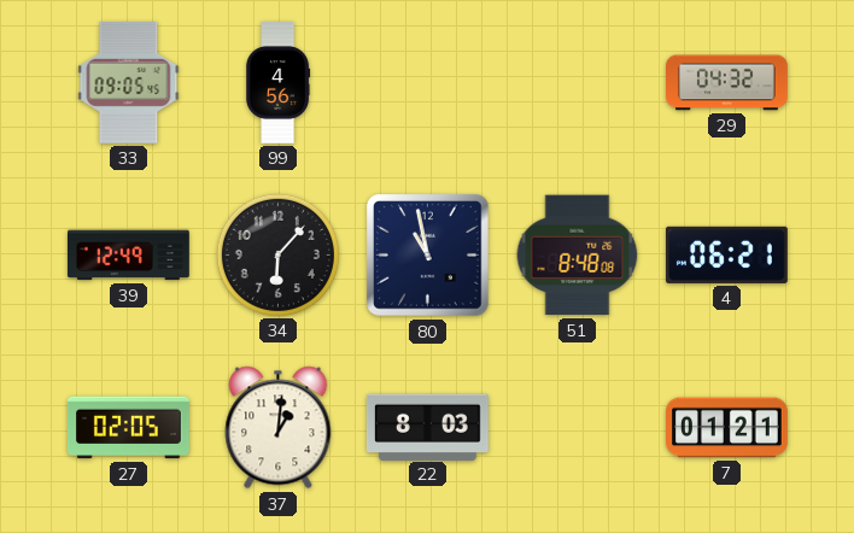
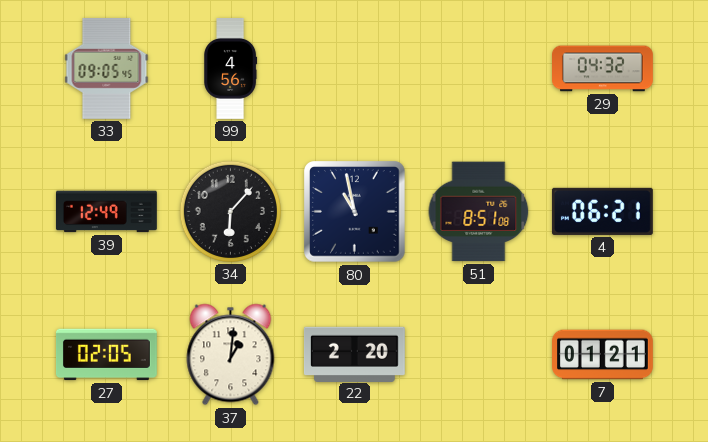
51: 8:48 -> 8:51 (479, 212)
22: 8:03 -> 2:20 (354, 354)
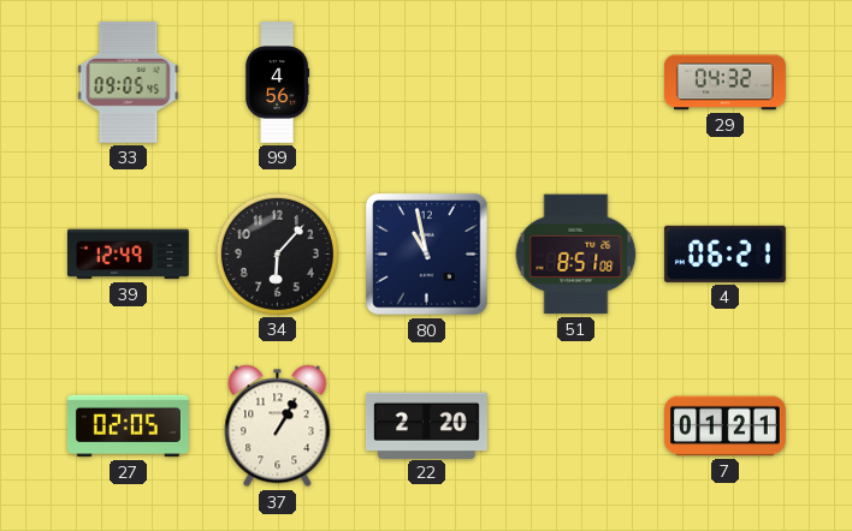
37: 1:01 -> 1:05 (278, 426)
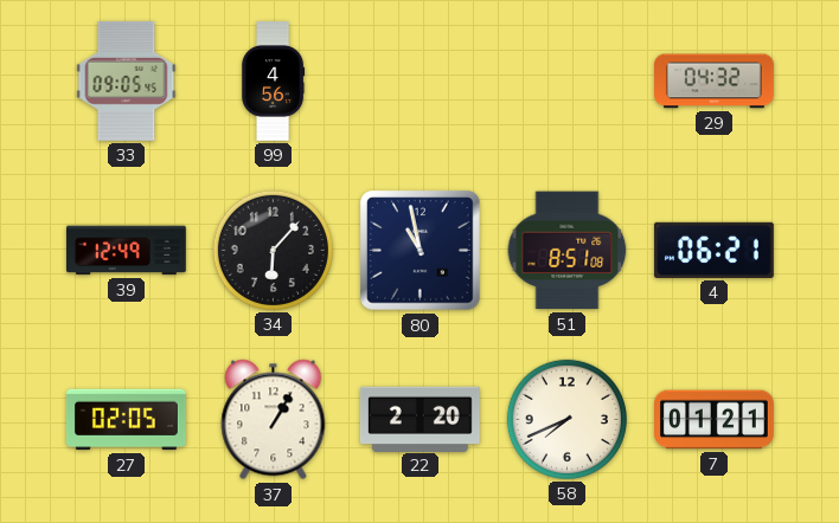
58: none -> 7:41 (566, 419)
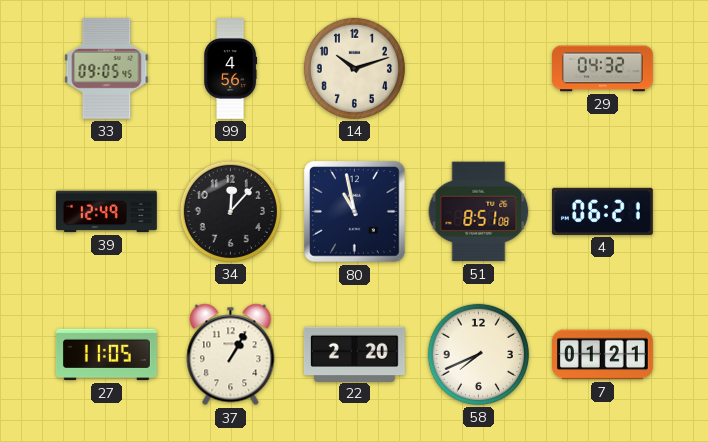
14: none -> 10:12 (354, 68)
34: 6:07 -> 12:07 (230, 211)
27: 02:05 -> 11:05 (107, 355)
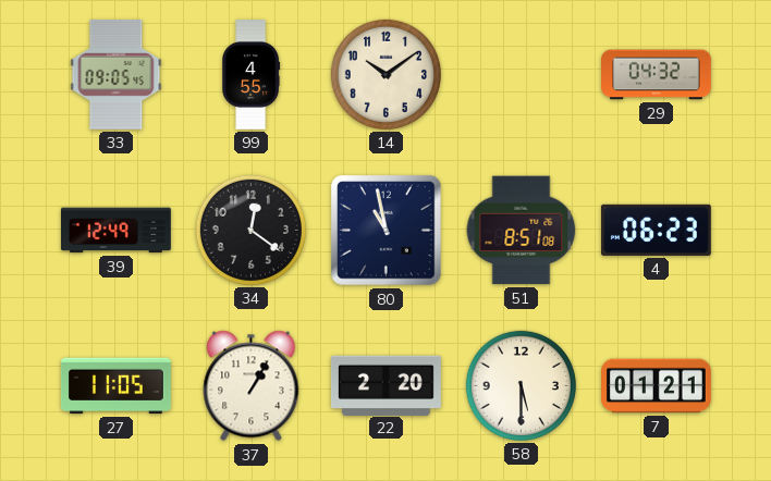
99: 4:56 -> 4:55 (252, 75)
14: 10:12 -> 10:09 (385, 74)
34: 12:07 -> 12:21 (250, 230)
4: 06:21 -> 06:23 (656, 230)
58: 7:41 -> 5:30 (521, 385)
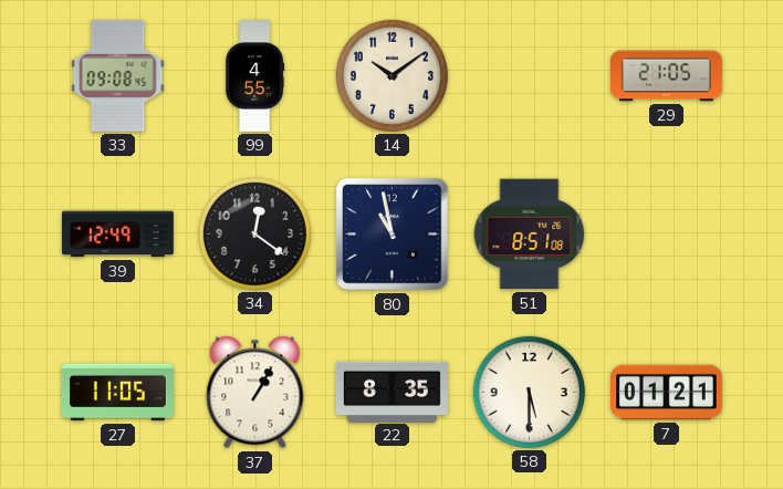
33: 09:05 -> 09:08 (118, 75)
29: 04:32 -> 21:05 (667, 76)
4: 06:23 -> none (656, 230)
22: 2:20 -> 8:35 (391, 392)
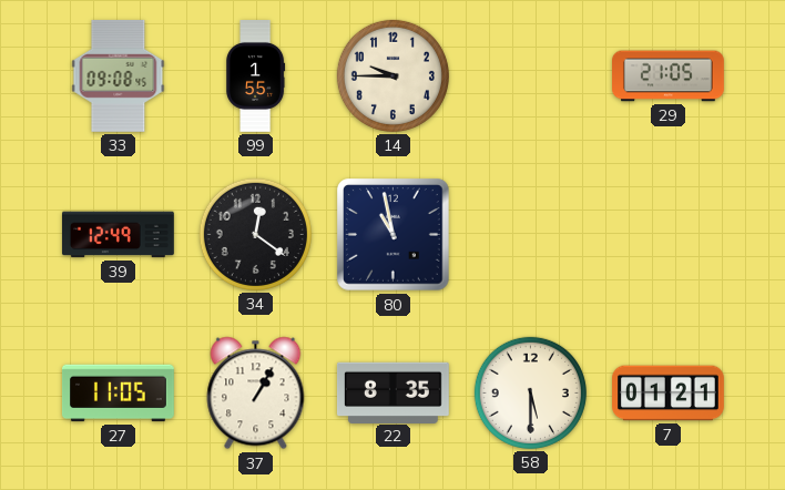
99: 4:55 -> 1:55 (256, 76)
14: 10:09 -> 9:45 (392, 75)
51: 8:51 -> none (530, 235)
